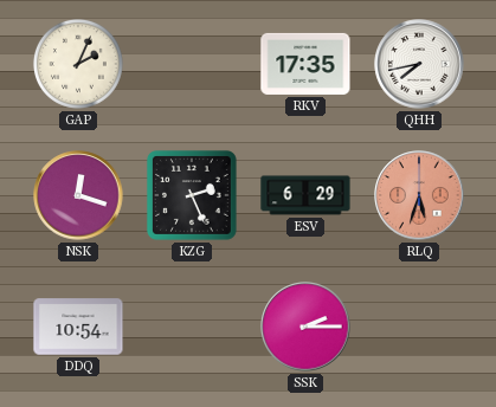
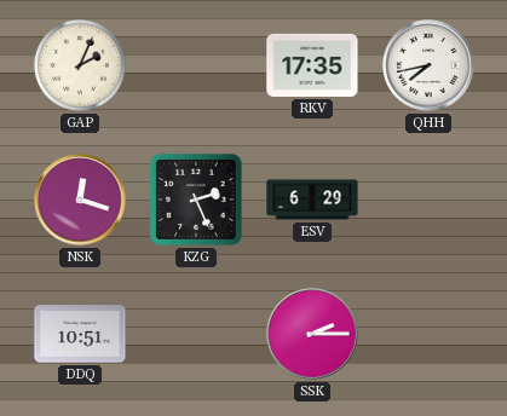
RLQ: 5:33 -> none (419, 195)
DDQ: 10:54 -> 10:51 (80, 334)
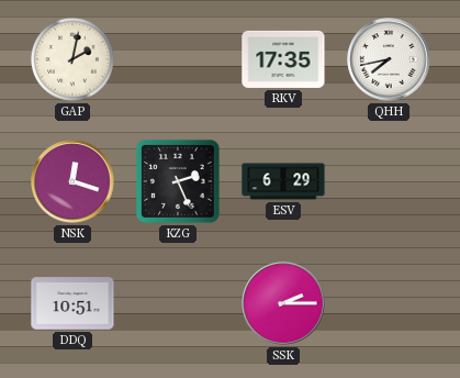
GAP: 2:04 -> 2:02 (72, 59)
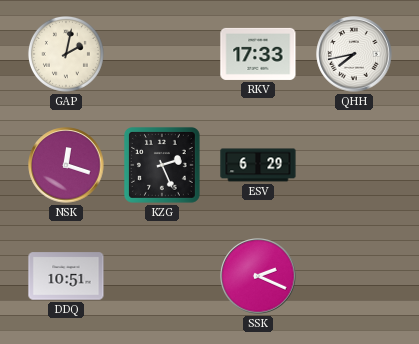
RKV: 17:35 -> 17:33 (258, 54)
SSK: 2:15 -> 2:19 (258, 276)
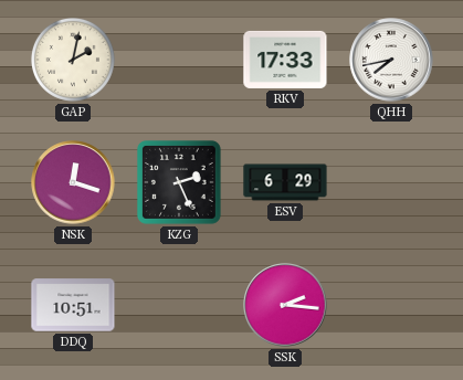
SSK: 2:19 -> 2:16 (285, 305)
